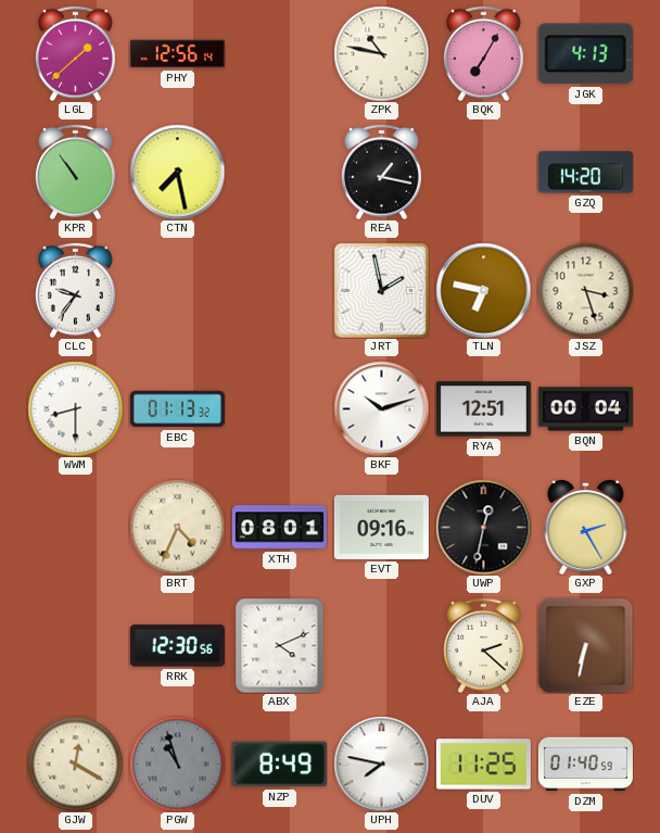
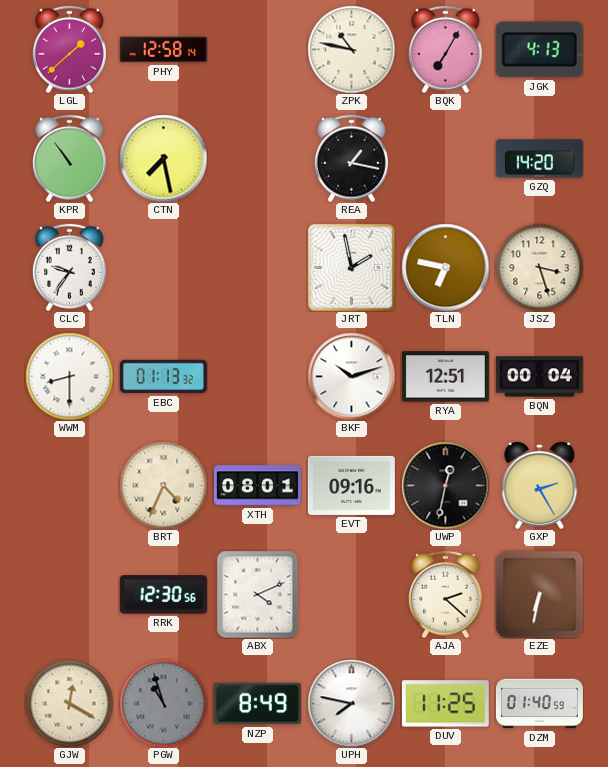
PHY: 12:56 -> 12:58 (163, 50)
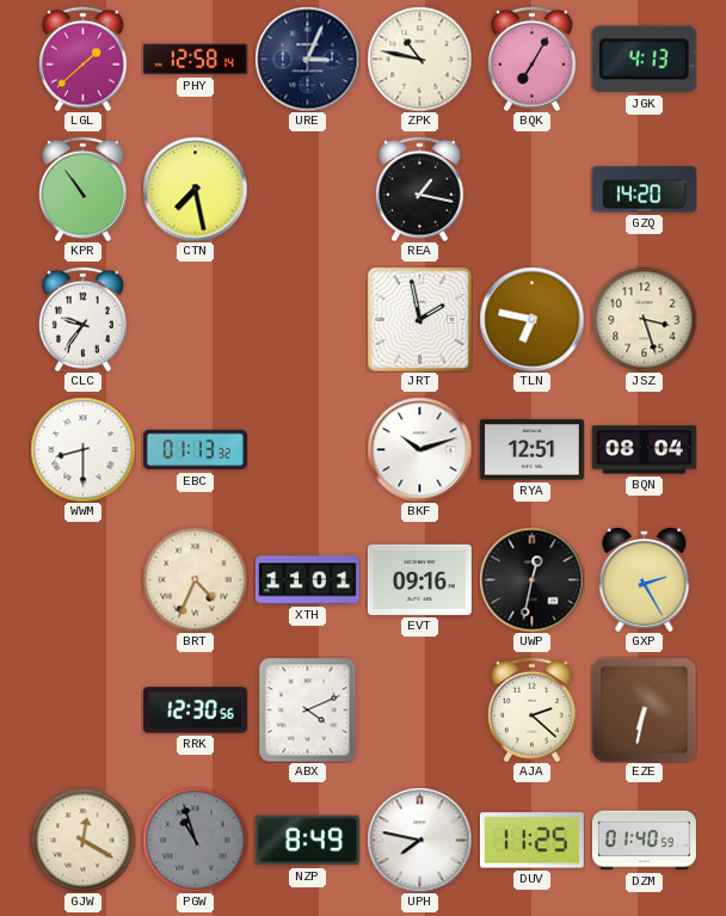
URE: none -> 3:04 (307, 59)
BQN: 00:04 -> 08:04 (644, 450)
XTH: 08:01 -> 11:01 (307, 580)
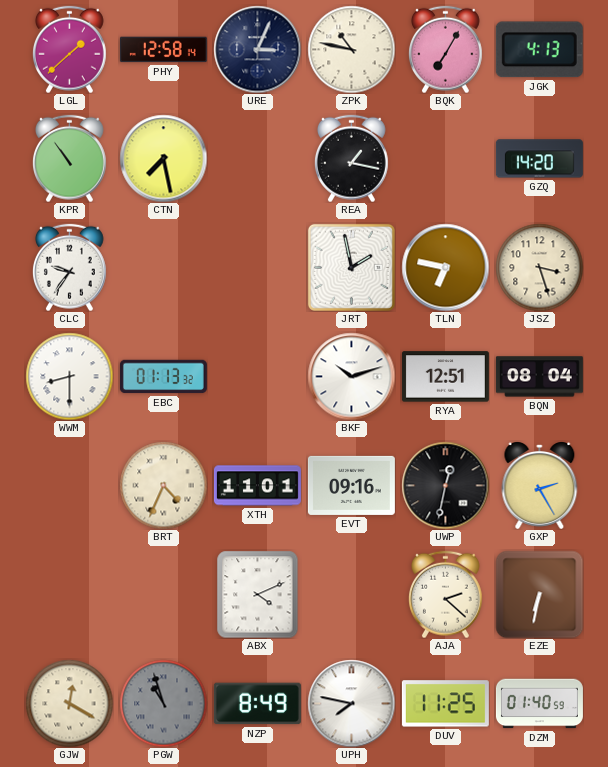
RRK: 12:30 -> none (195, 711)
